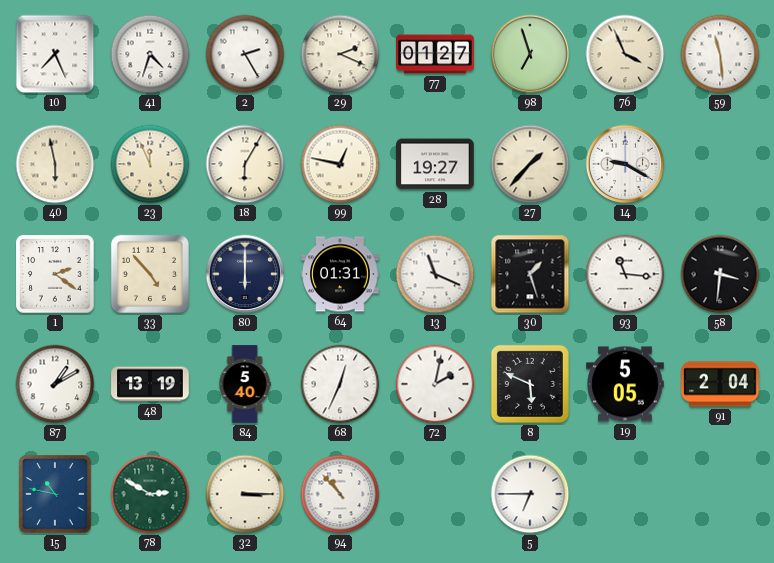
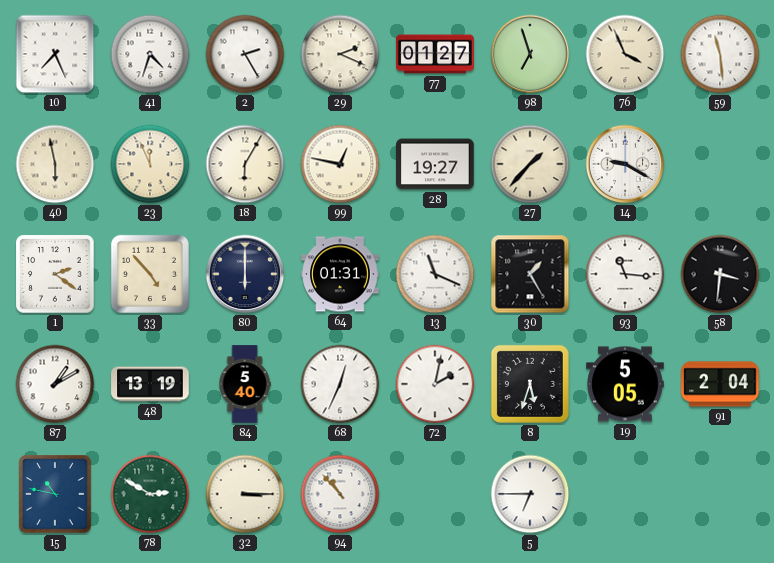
30: 1:27 -> 1:25 (530, 274)
8: 5:49 -> 5:33 (530, 384)
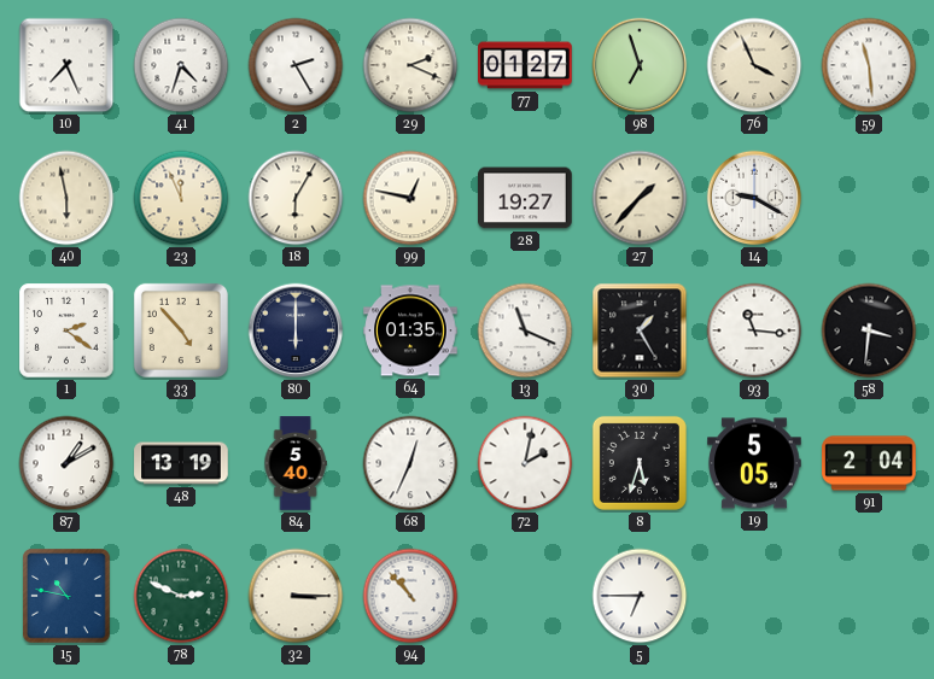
64: 01:31 -> 01:35 (410, 330)
78: 2:50 -> 2:49 (181, 596)
